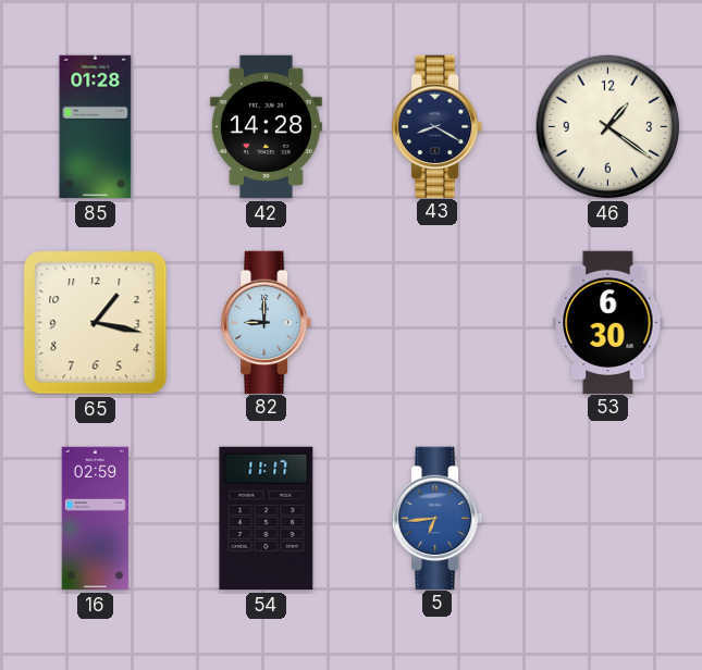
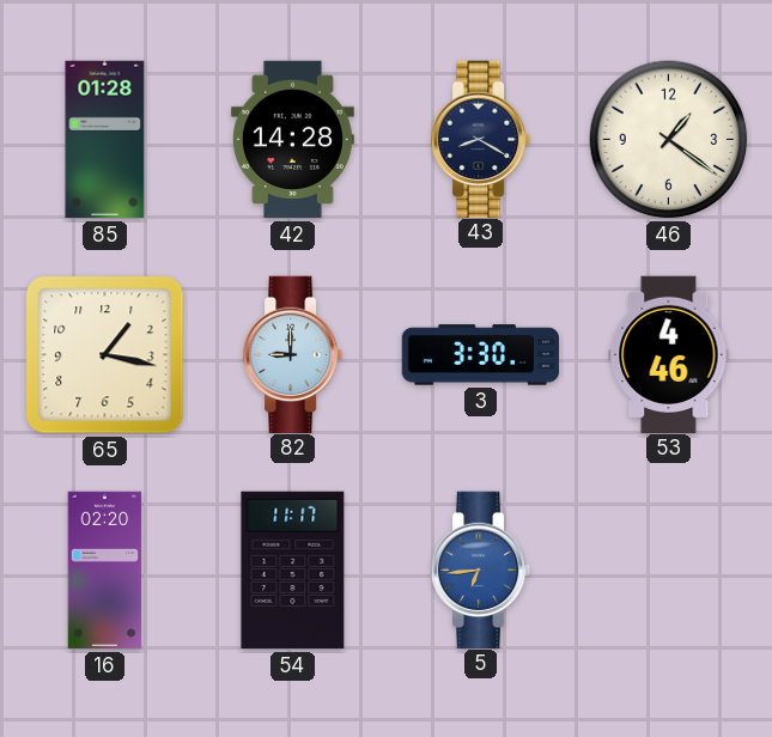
3: none -> 3:30 (481, 355)
53: 6:30 -> 4:46 (669, 354)
16: 02:59 -> 02:20 (105, 571)
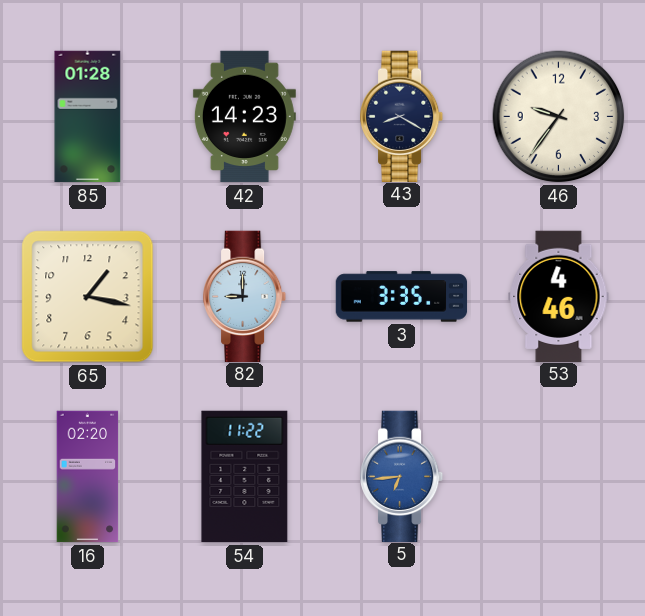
42: 14:28 -> 14:23 (244, 117)
46: 1:21 -> 9:36 (559, 117)
3: 3:30 -> 3:35 (402, 297)
54: 11:17 -> 11:22 (245, 477)
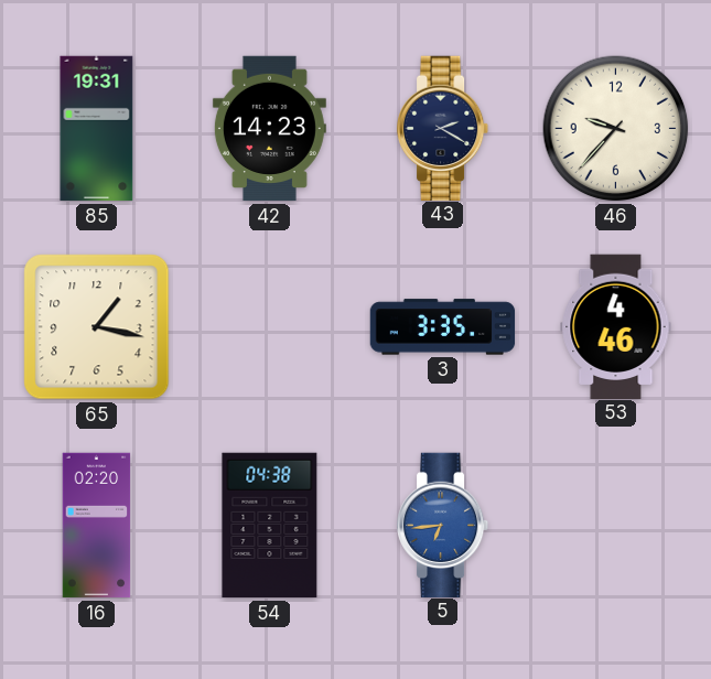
85: 01:28 -> 19:31 (97, 129)
43: 8:20 -> 2:20 (444, 128)
46: 9:36 -> 9:37 (616, 129)
82: 9:00 -> none (246, 296)
54: 11:22 -> 04:38 (270, 526)
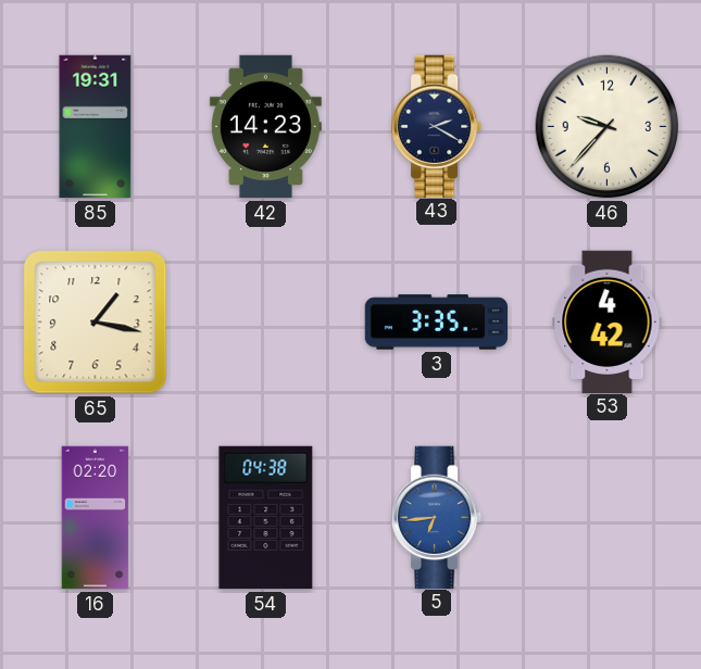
53: 4:46 -> 4:42 (608, 321)
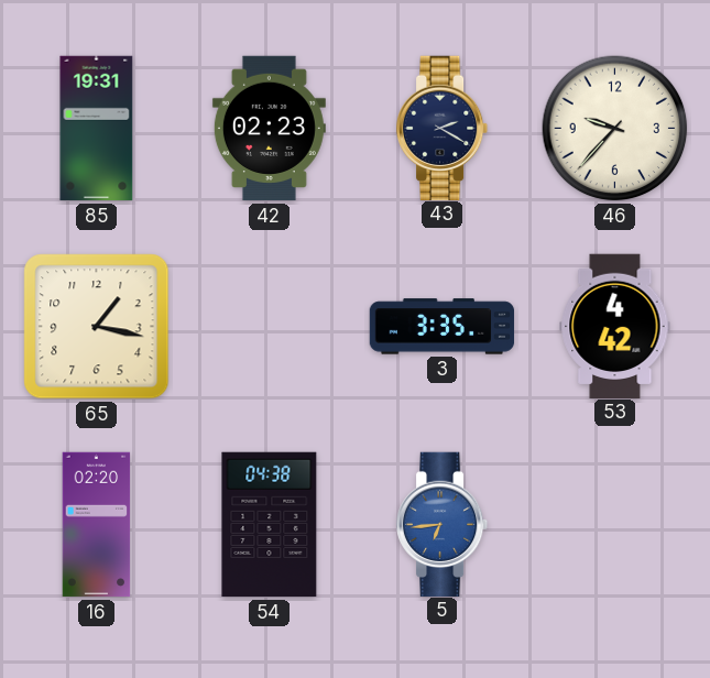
42: 14:23 -> 02:23 (269, 129)
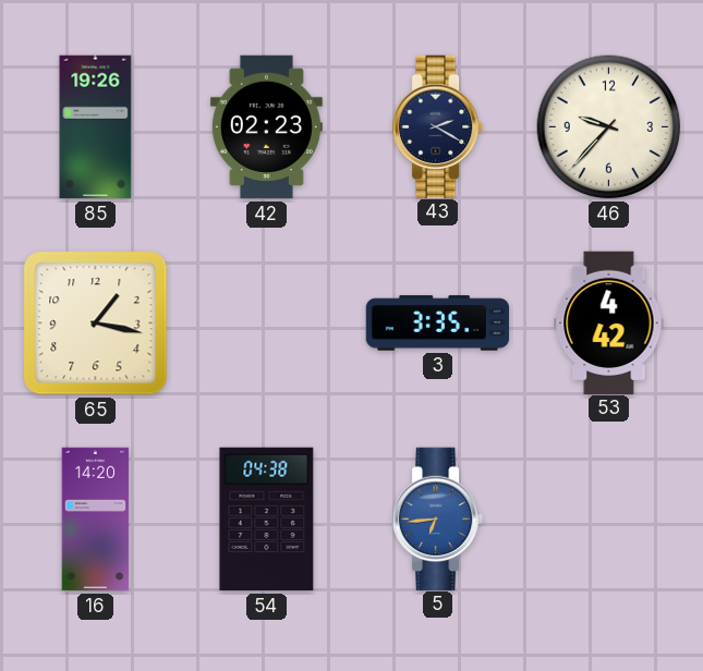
85: 19:31 -> 19:26 (96, 127)
16: 02:20 -> 14:20 (96, 520)
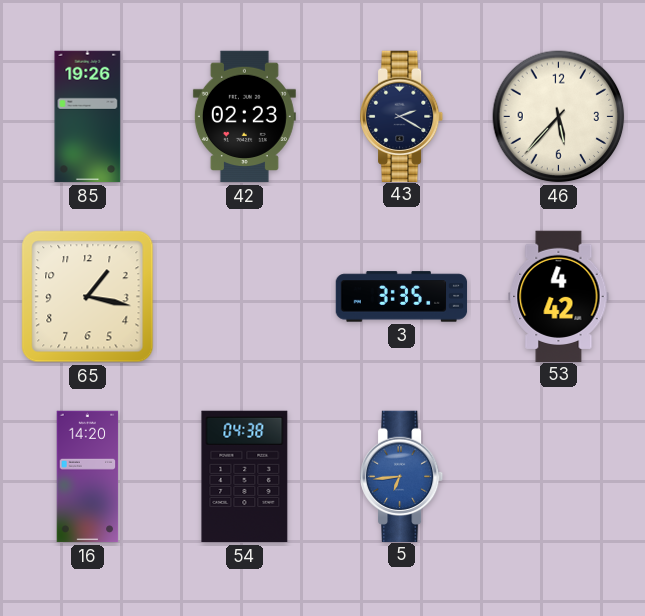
46: 9:37 -> 5:37 (559, 117)
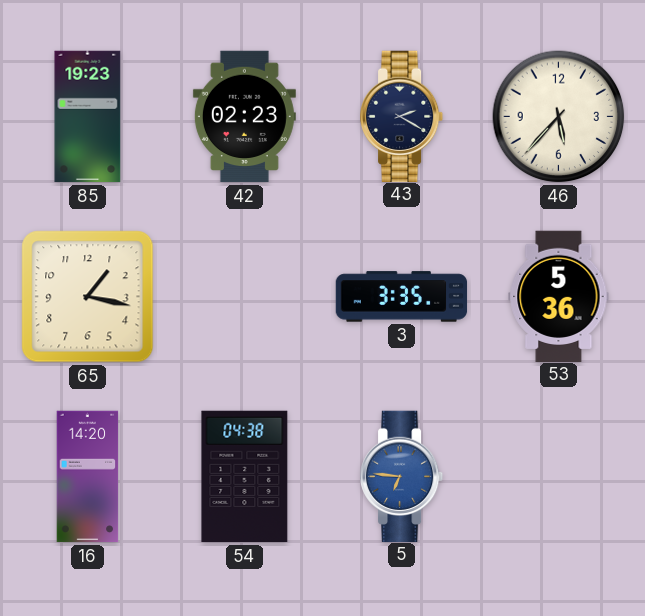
85: 19:26 -> 19:23 (88, 117)
53: 4:42 -> 5:36 (559, 296)
5: 6:44 -> 6:46 (403, 476)
